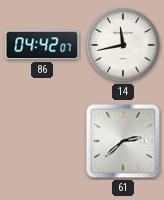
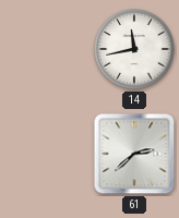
86: 04:42 -> none (42, 45)
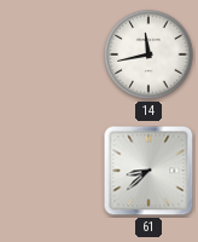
61: 2:38 -> 8:38 (148, 171)
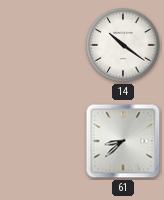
14: 11:43 -> 10:21 (123, 45)
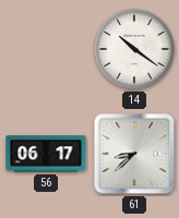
56: none -> 06:17 (46, 154)
